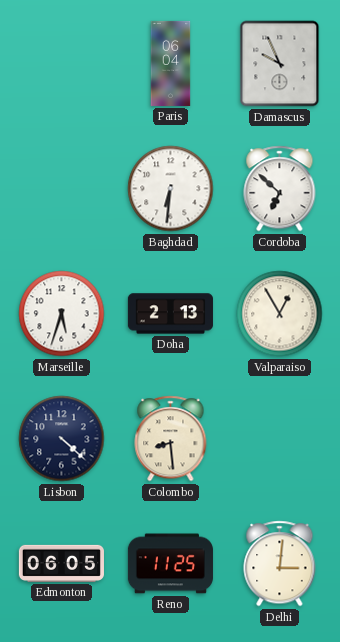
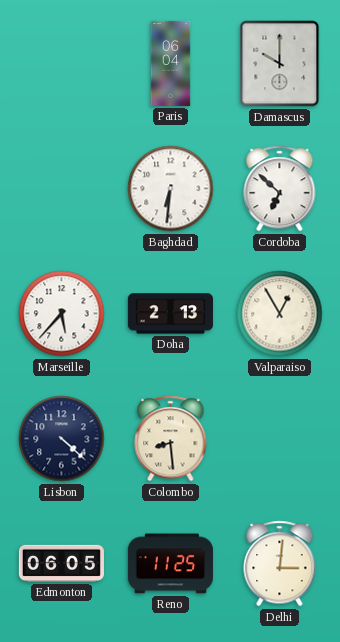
Damascus: 9:56 -> 10:00 (280, 64)
Marseille: 5:33 -> 5:37 (62, 314)
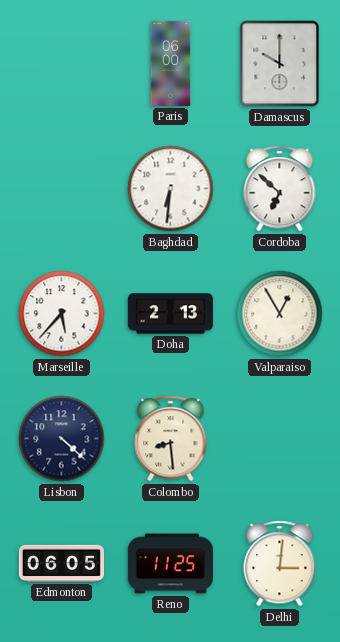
Paris: 06:04 -> 06:00 (171, 63)
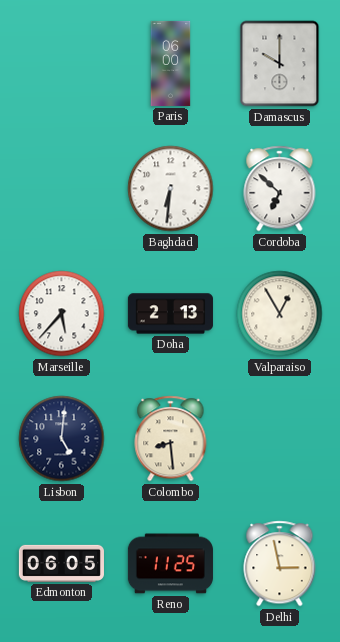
Lisbon: 4:22 -> 5:01 (62, 439)
Delhi: 3:01 -> 2:58 (280, 564)
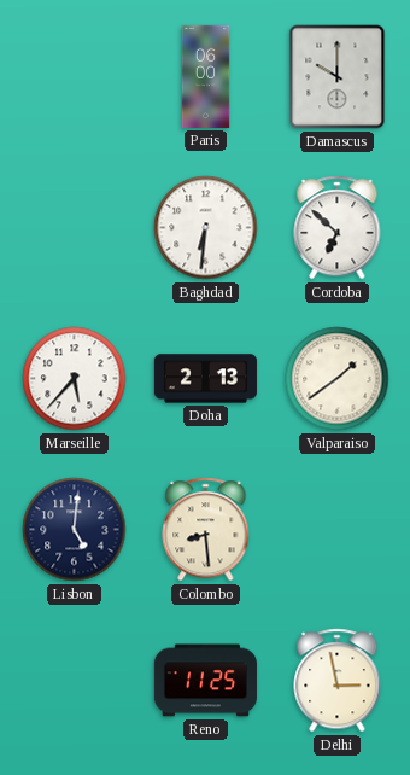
Valparaiso: 12:55 -> 1:39 (338, 379)
Edmonton: 06:05 -> none (61, 563)
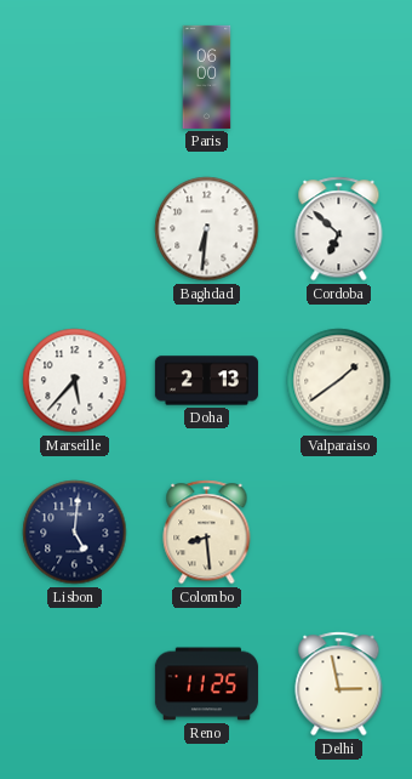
Damascus: 10:00 -> none (338, 77)
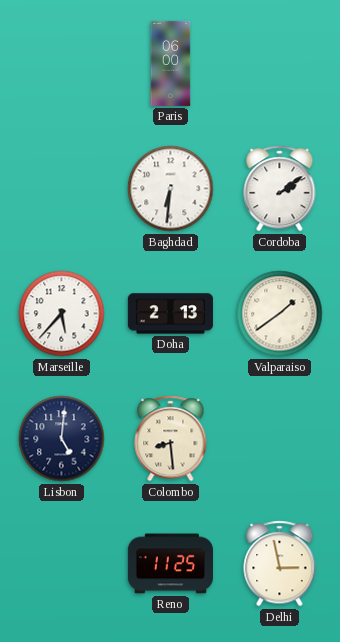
Cordoba: 6:52 -> 2:09 (280, 189)
